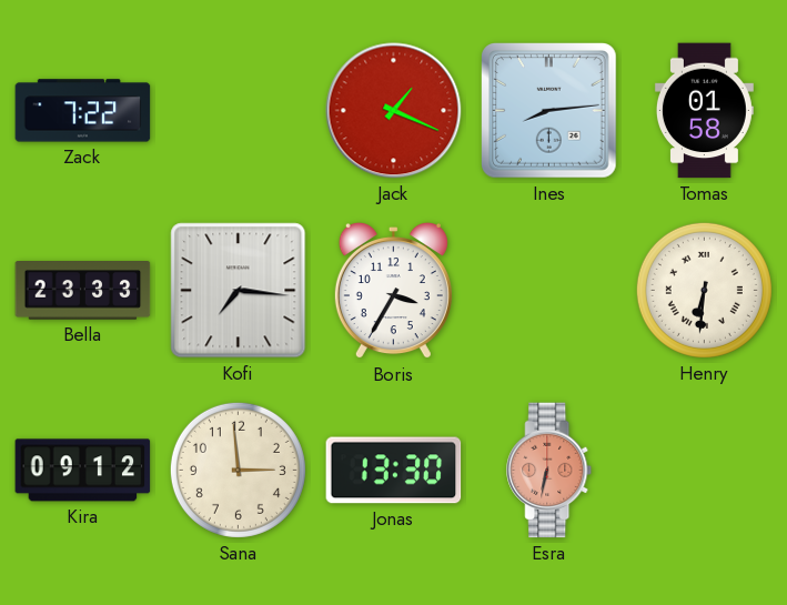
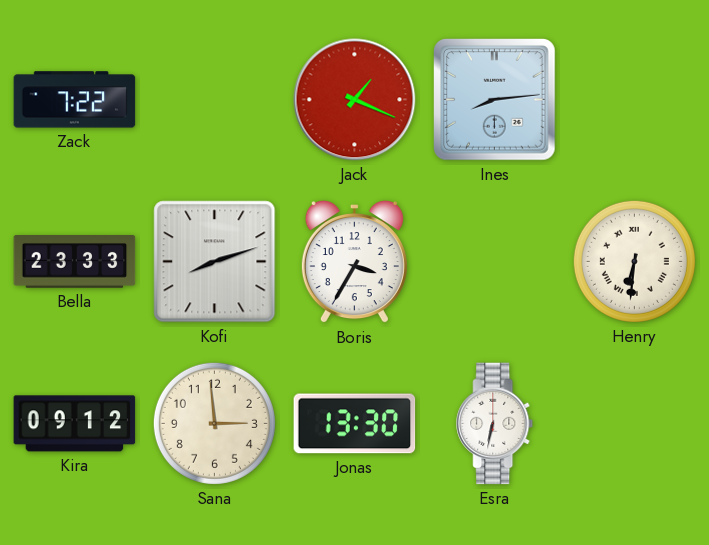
Tomas: 01:58 -> none (704, 111)
Kofi: 7:16 -> 8:12 (215, 262)
Esra dial: salmon -> white (495, 424)
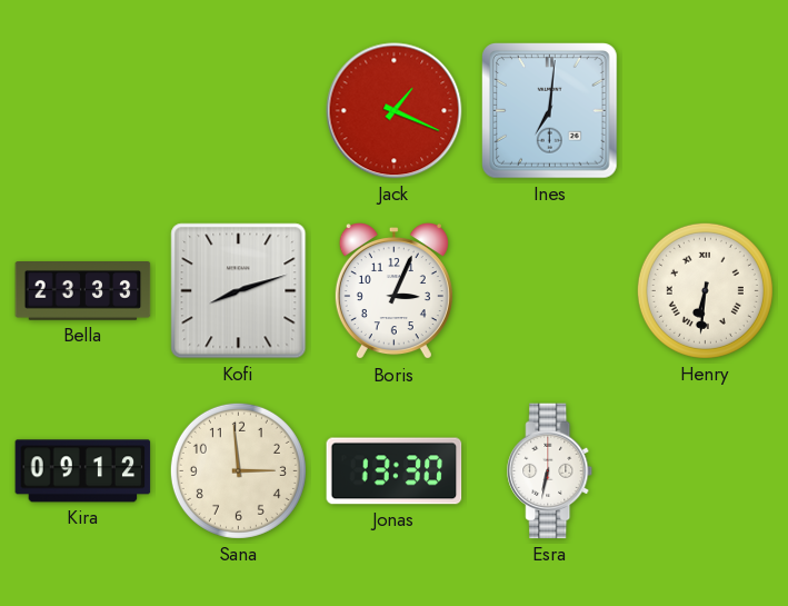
Zack: 7:22 -> none (75, 100)
Ines: 8:14 -> 7:01 (550, 111)
Boris: 3:35 -> 3:04 (393, 292)
